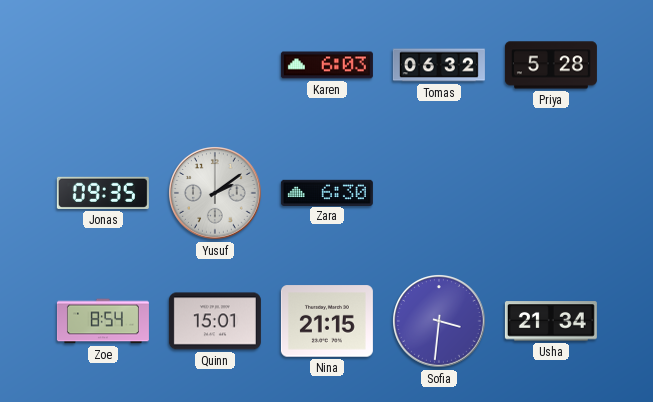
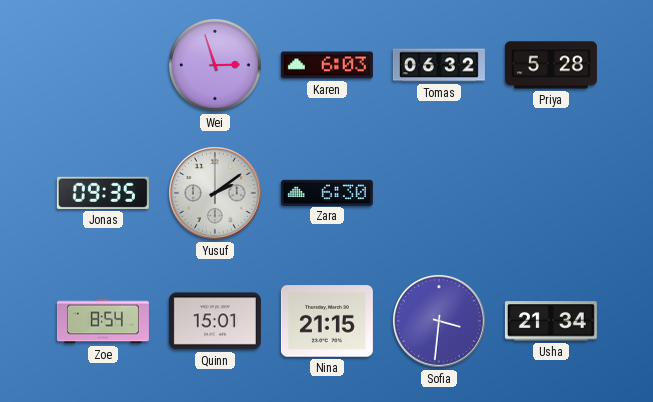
Wei: none -> 2:57 (215, 65)
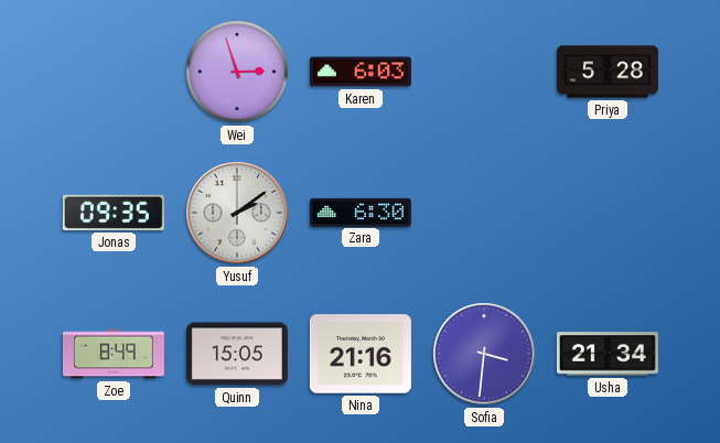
Tomas: 06:32 -> none (439, 65)
Zoe: 8:54 -> 8:49 (114, 354)
Quinn: 15:01 -> 15:05 (237, 354)
Nina: 21:15 -> 21:16 (361, 354)
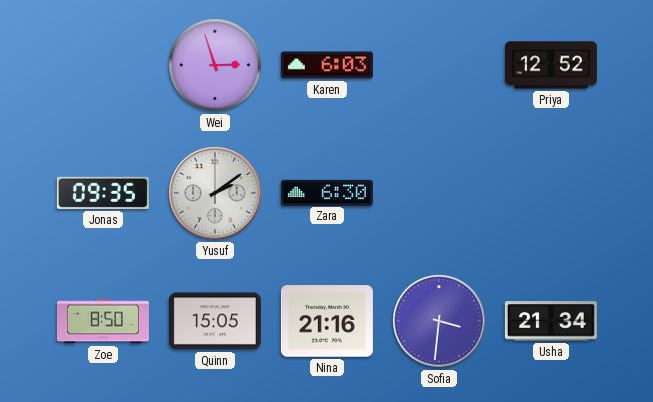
Priya: 5:28 -> 12:52 (551, 65)
Zoe: 8:49 -> 8:50 (103, 321)
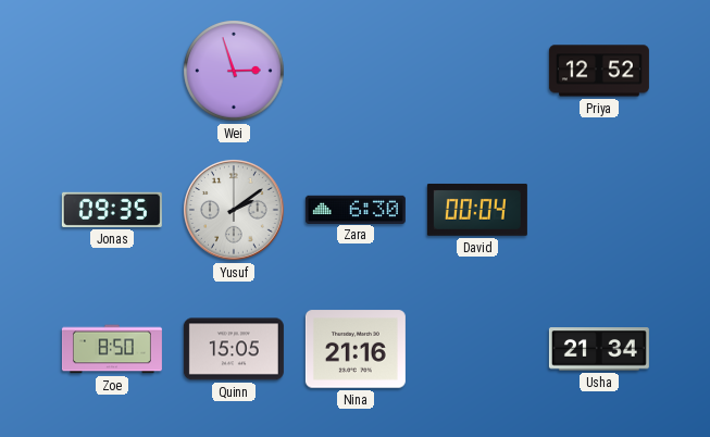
Karen: 6:03 -> none (327, 65)
David: none -> 00:04 (477, 210)
Sofia: 3:31 -> none (440, 322)
